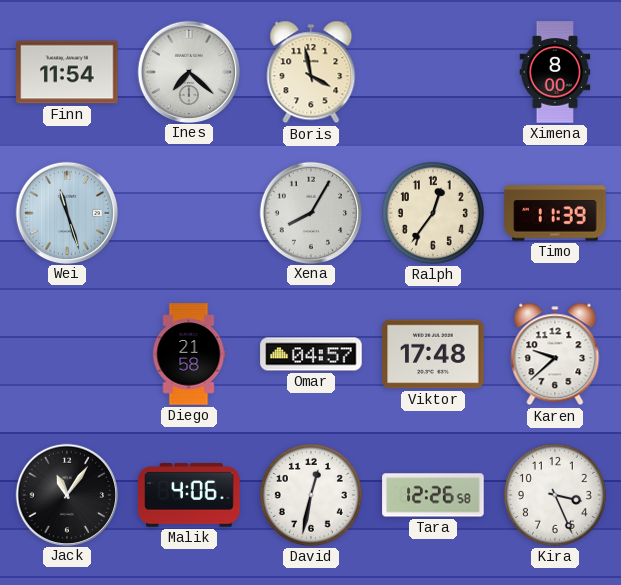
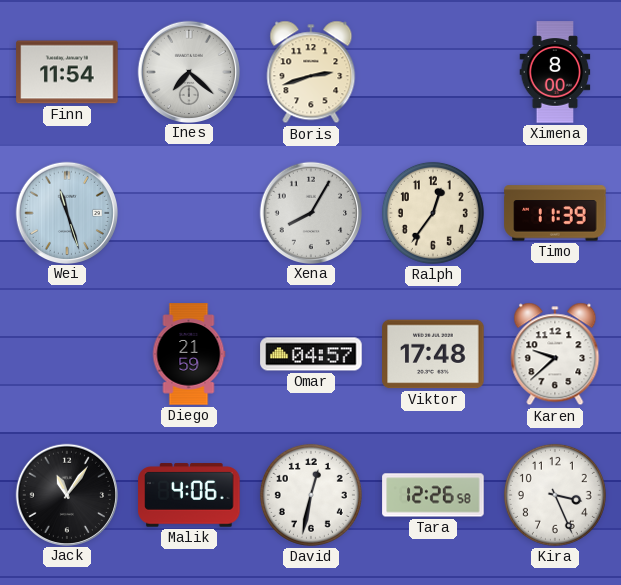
Boris: 3:58 -> 2:42 (311, 72)
Diego: 21:58 -> 21:59 (189, 354)
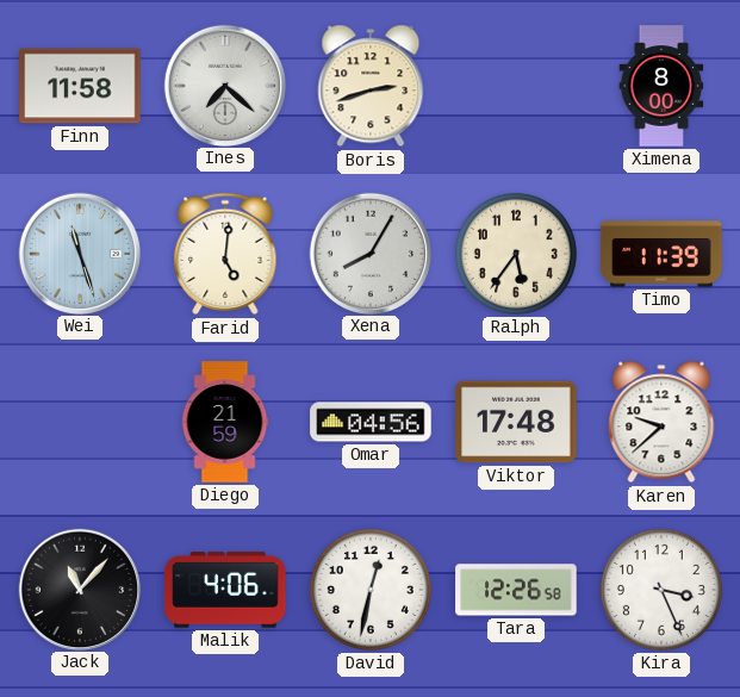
Finn: 11:54 -> 11:58 (80, 86)
Farid: none -> 5:01 (225, 254)
Ralph: 12:36 -> 5:36 (516, 254)
Omar: 04:57 -> 04:56 (371, 422)
Jack: 11:06 -> 11:07 (79, 589)
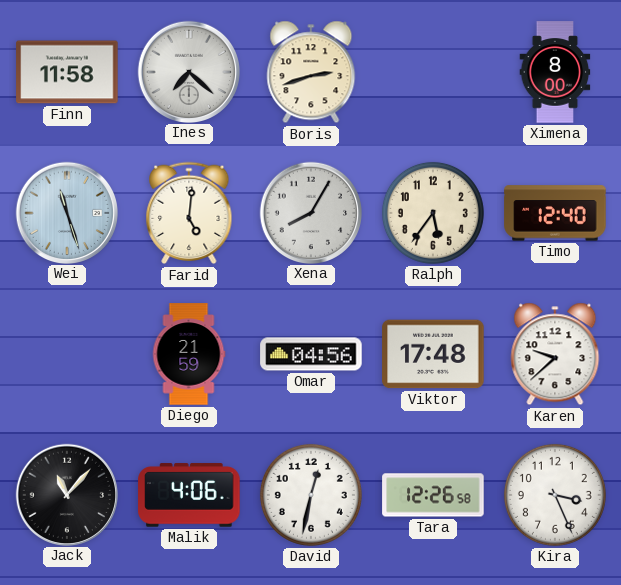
Timo: 11:39 -> 12:40 (555, 213)
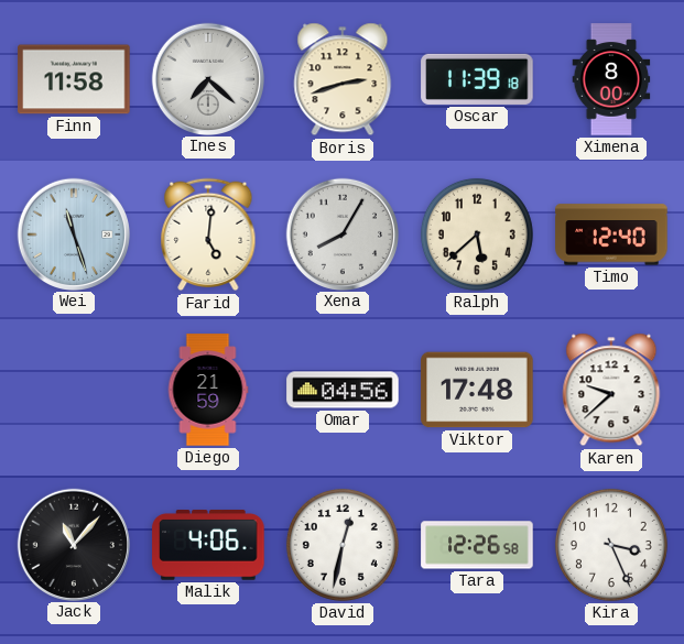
Oscar: none -> 11:39 (477, 79)
Ralph: 5:36 -> 5:38 (477, 234)
